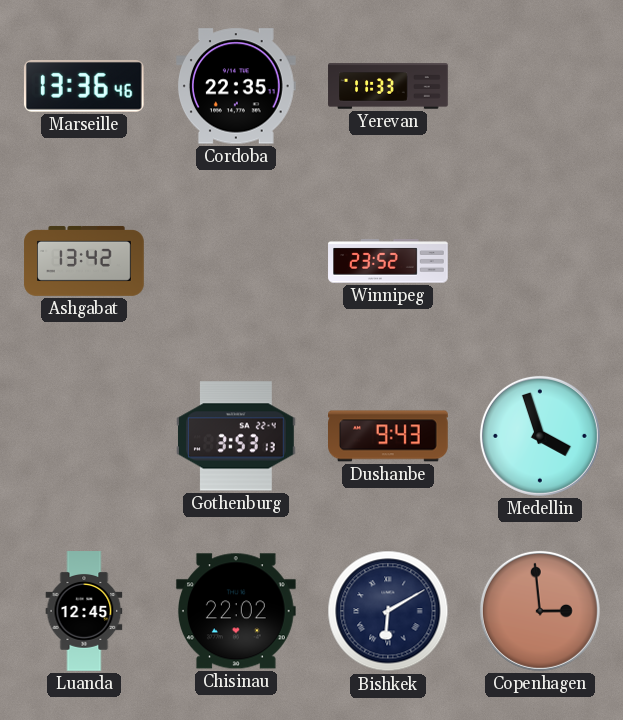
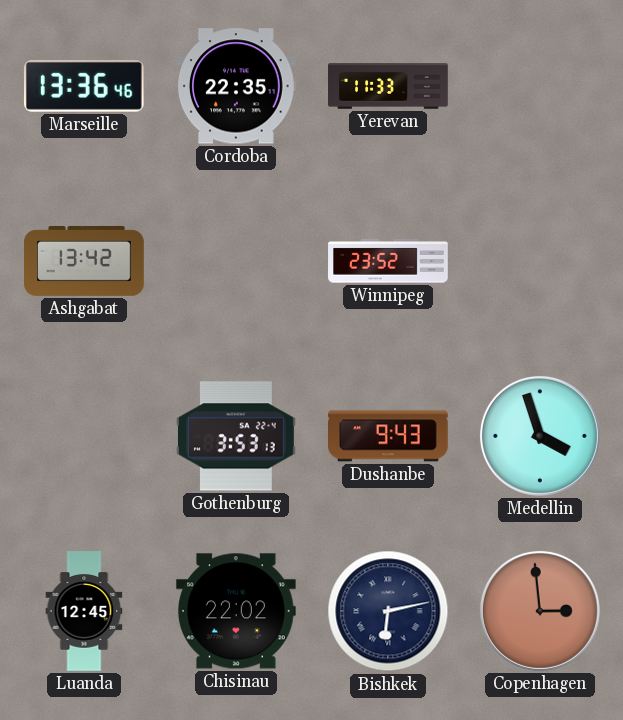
Bishkek: 6:10 -> 6:13 (388, 611)
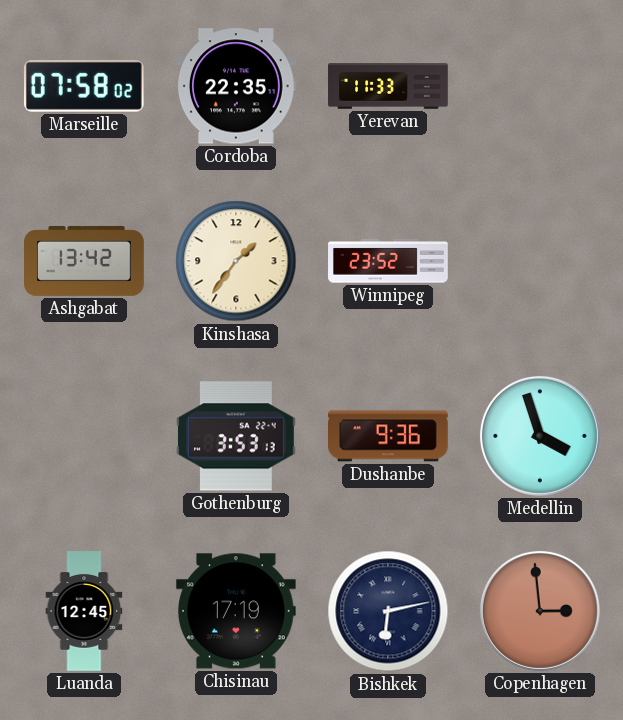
Marseille: 13:36 -> 07:58 (84, 87)
Kinshasa: none -> 1:36 (236, 261)
Dushanbe: 9:43 -> 9:36 (388, 436)
Chisinau: 22:02 -> 17:19 (236, 611)
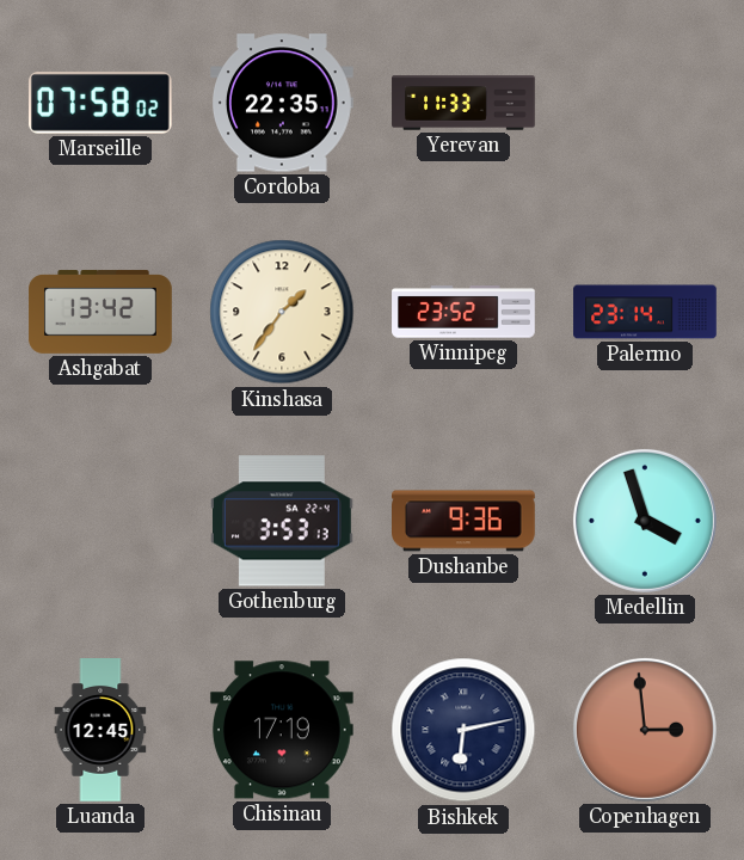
Palermo: none -> 23:14 (645, 312)
